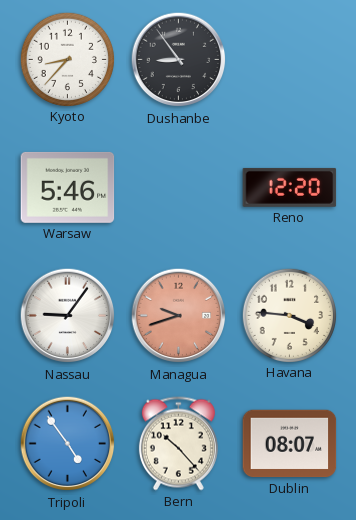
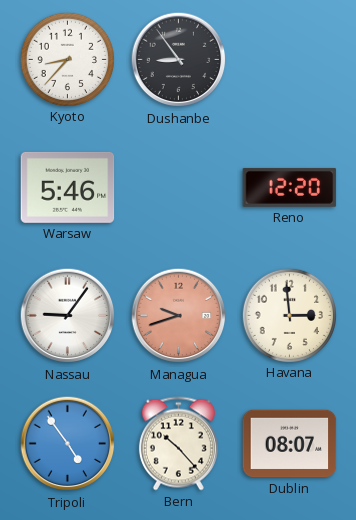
Havana: 3:46 -> 2:59 (289, 315)
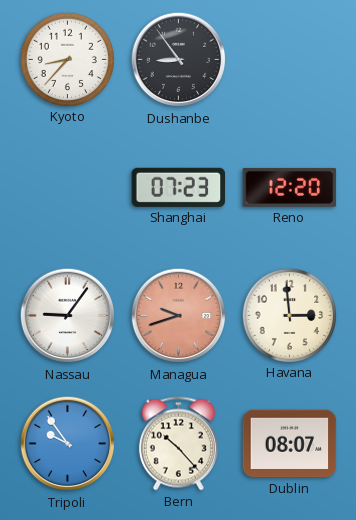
Warsaw: 5:46 -> none (68, 187)
Shanghai: none -> 07:23 (179, 187)
Tripoli: 4:54 -> 9:54 (68, 444)
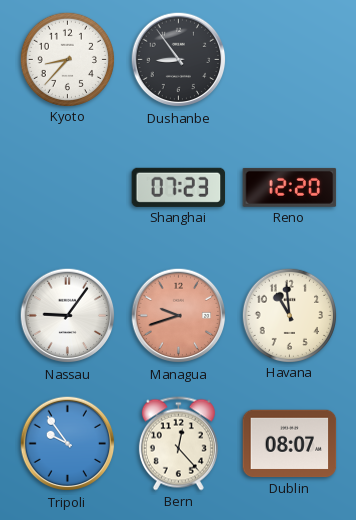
Havana: 2:59 -> 10:59 (289, 315)
Bern: 10:23 -> 12:23 (178, 444)
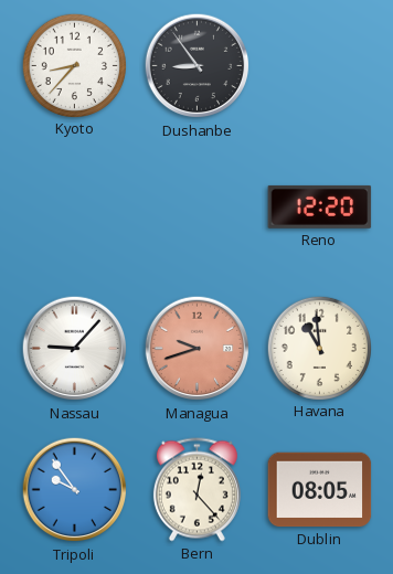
Shanghai: 07:23 -> none (179, 187)
Nassau: 9:06 -> 9:07 (75, 349)
Dublin: 08:07 -> 08:05 (320, 490)
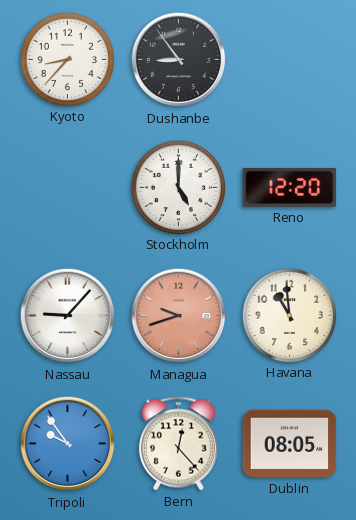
Stockholm: none -> 5:00 (178, 187)
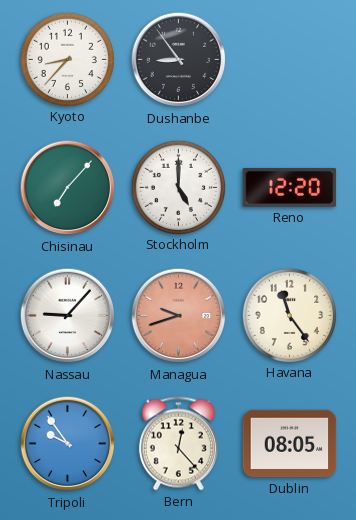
Chisinau: none -> 7:07 (68, 188)
Havana: 10:59 -> 11:24 (289, 315)
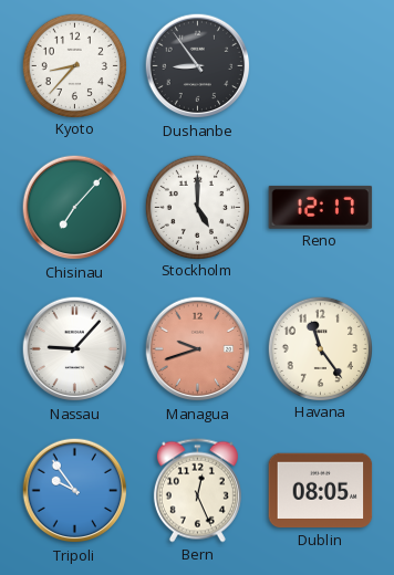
Reno: 12:20 -> 12:17 (321, 207)
Bern: 12:23 -> 12:26 (197, 491)
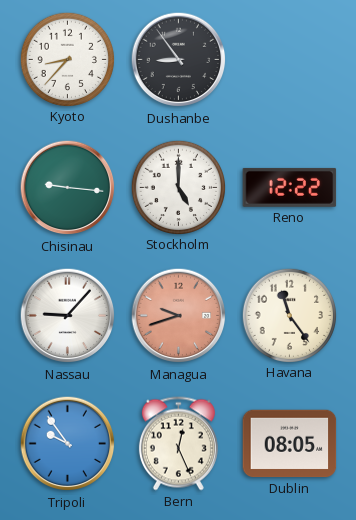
Chisinau: 7:07 -> 9:16 (68, 188)
Reno: 12:17 -> 12:22 (290, 187)
